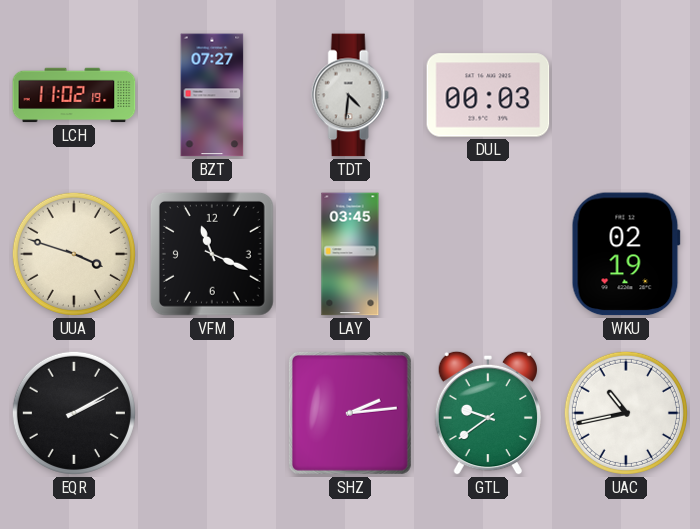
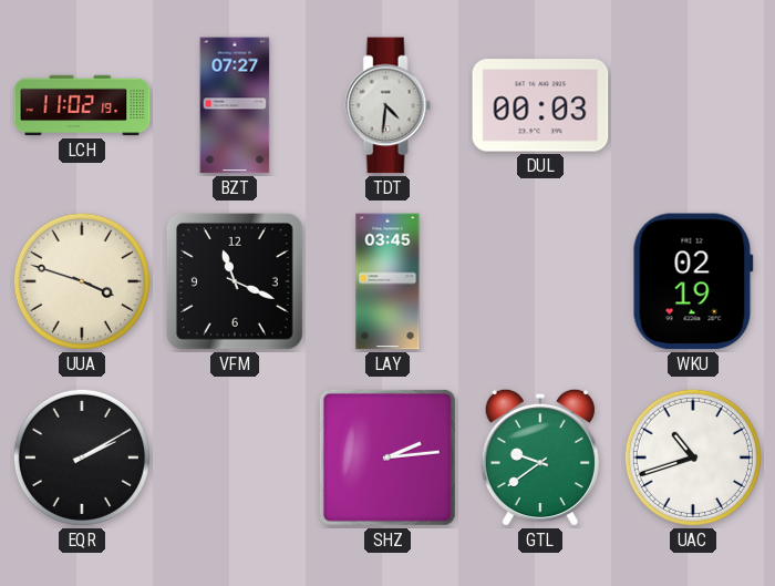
UAC: 10:43 -> 10:42 (693, 458)
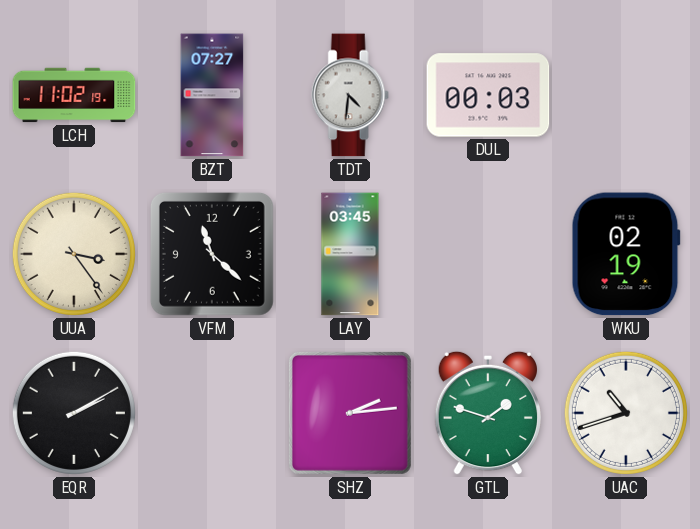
UUA: 3:48 -> 3:24 (74, 254)
VFM: 11:19 -> 11:22 (212, 254)
GTL: 9:39 -> 1:48 (487, 413)
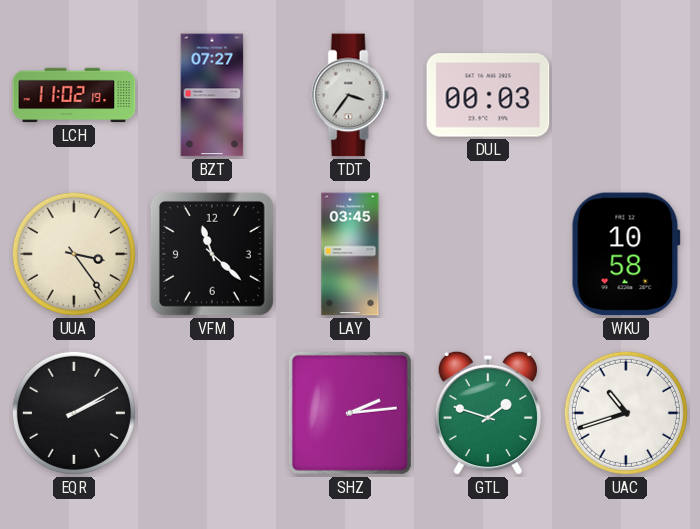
TDT: 4:31 -> 3:36 (350, 95)
WKU: 02:19 -> 10:58 (626, 254)
